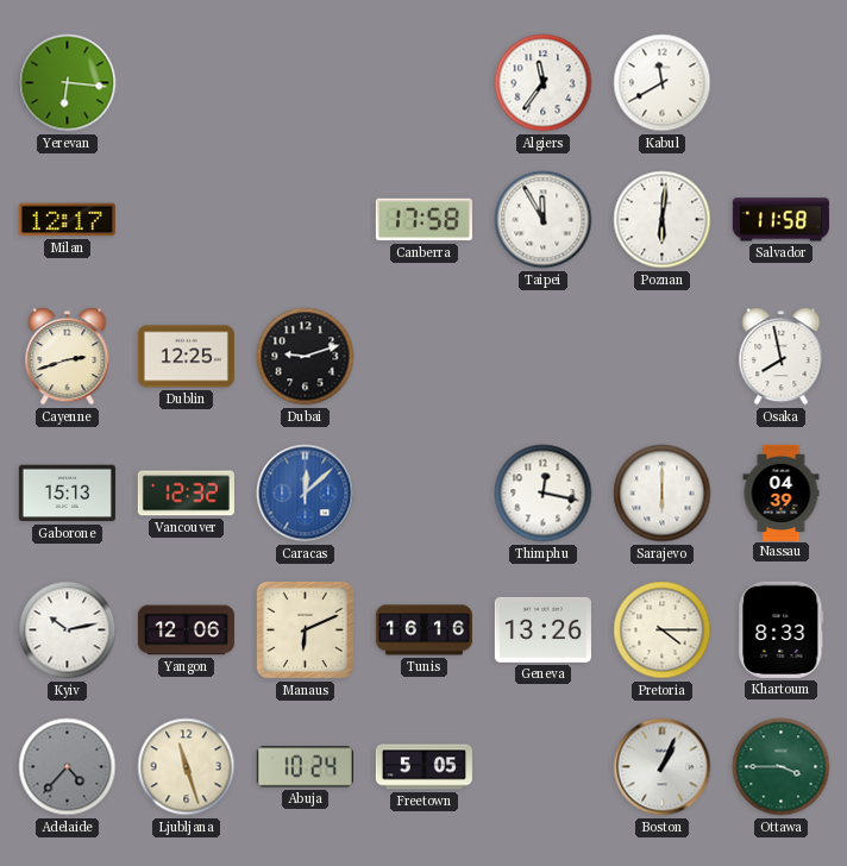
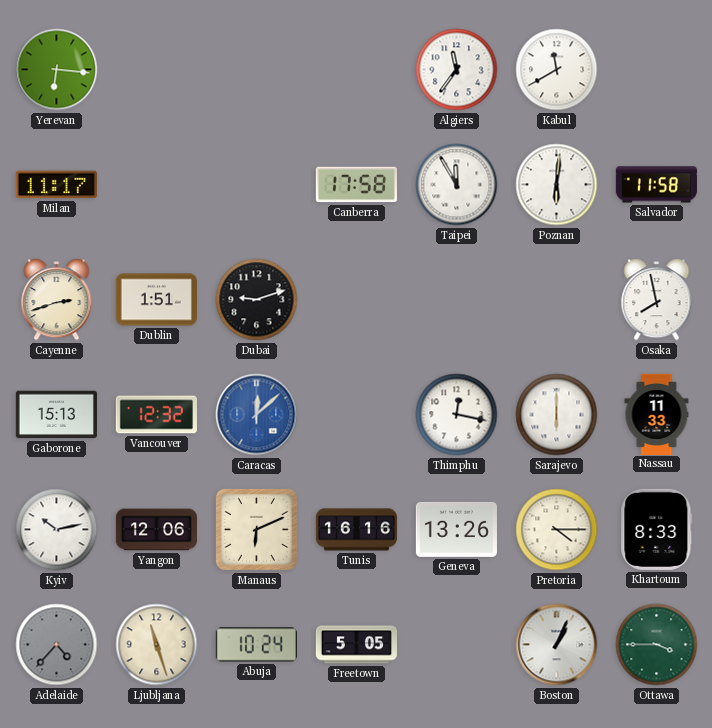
Milan: 12:17 -> 11:17 (56, 185)
Dublin: 12:25 -> 1:51 (156, 300)
Nassau: 04:39 -> 11:33 (657, 414)
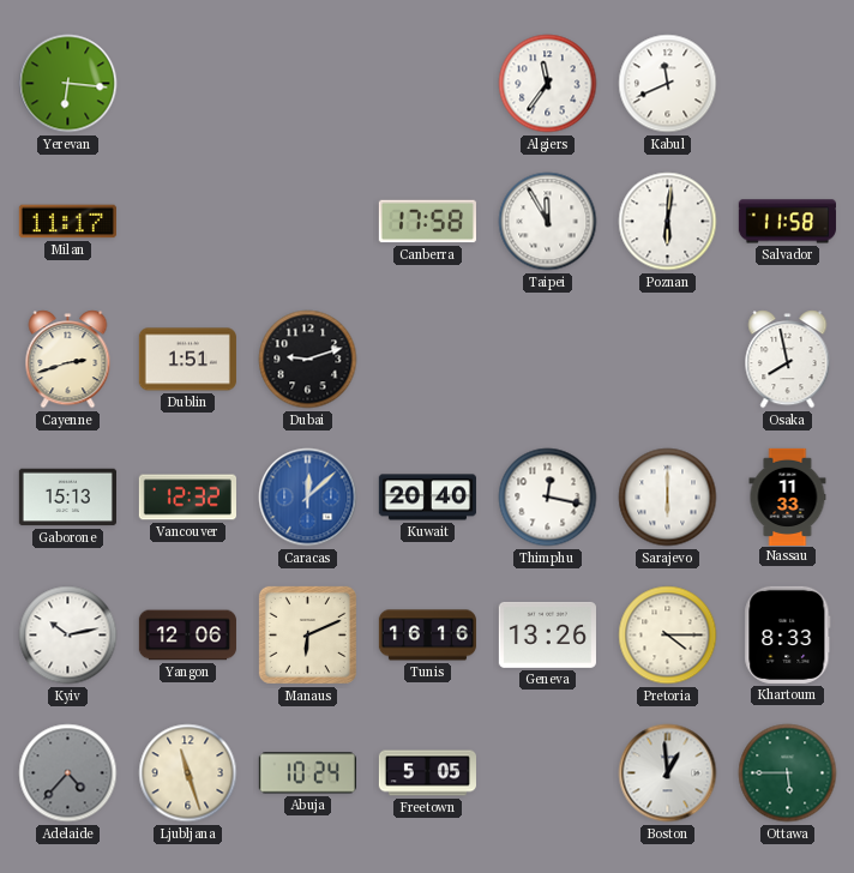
Kabul: 11:40 -> 11:41 (668, 84)
Kuwait: none -> 20:40 (427, 498)
Boston: 1:04 -> 12:59 (668, 773)
Ottawa: 3:45 -> 5:45 (788, 773)
